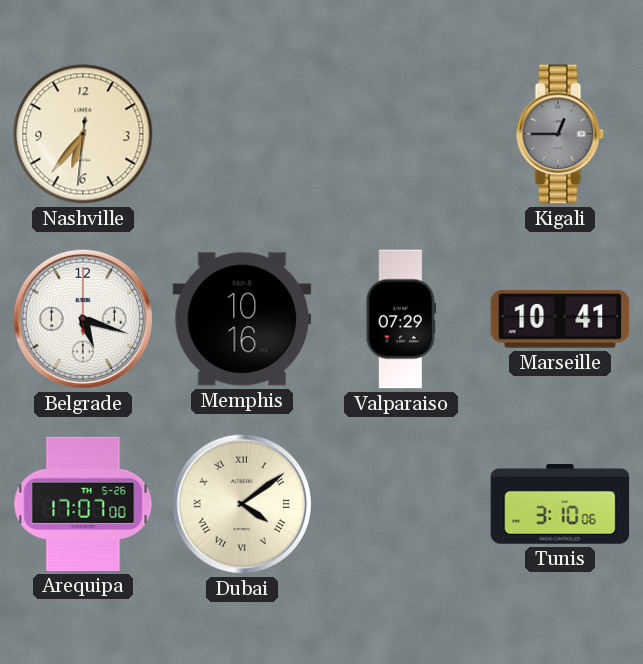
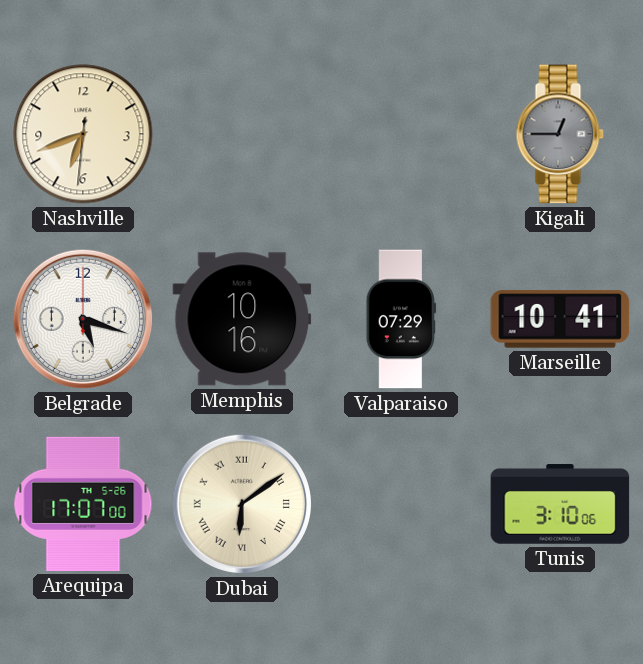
Nashville: 6:36 -> 6:41 (83, 134)
Dubai: 4:09 -> 6:09 (242, 504)
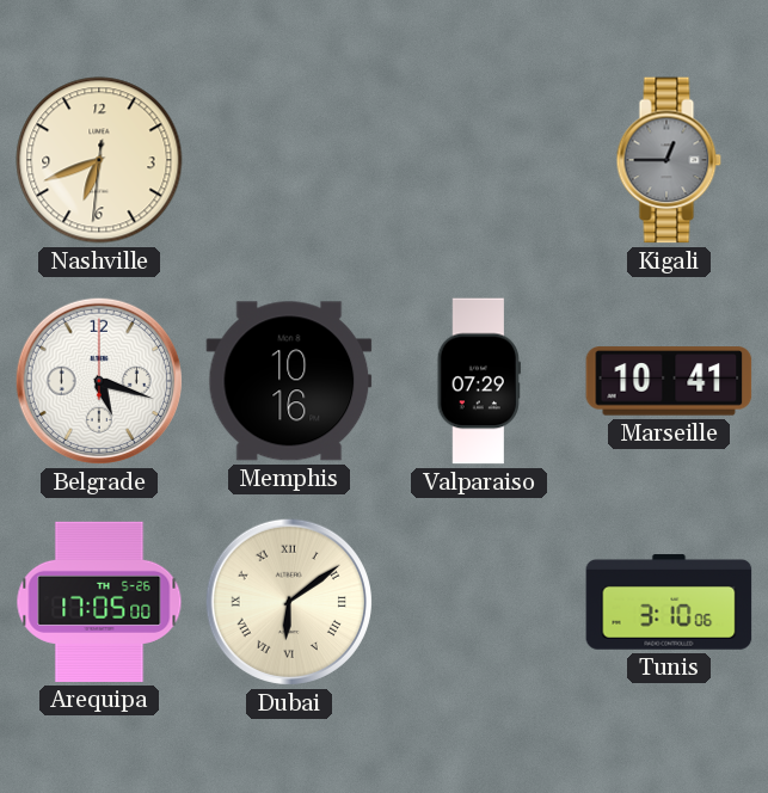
Arequipa: 17:07 -> 17:05 (99, 602)
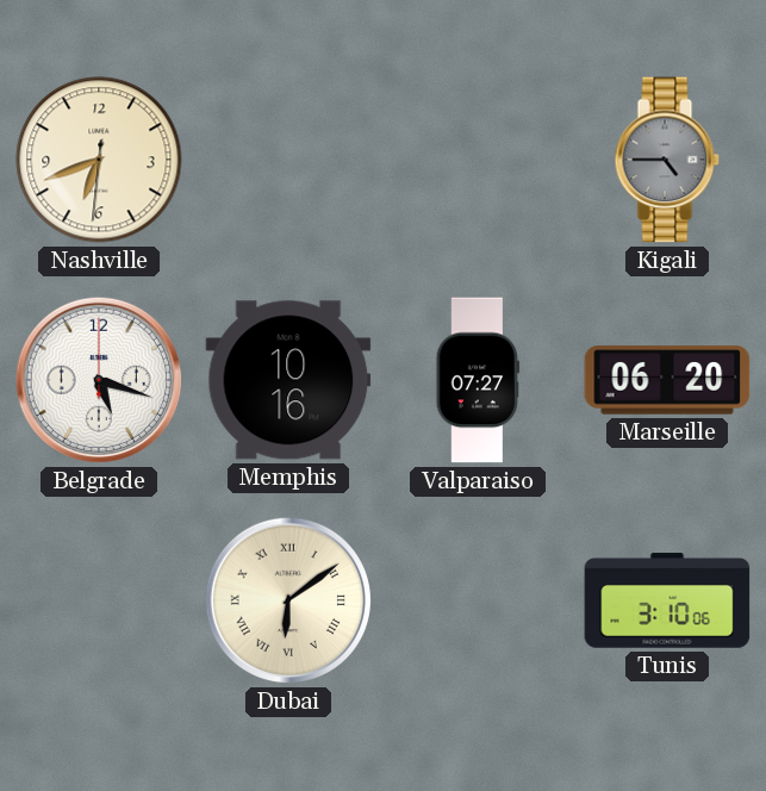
Kigali: 12:45 -> 4:45 (667, 160)
Valparaiso: 07:29 -> 07:27 (478, 380)
Marseille: 10:41 -> 06:20 (667, 380)
Arequipa: 17:05 -> none (99, 602)
